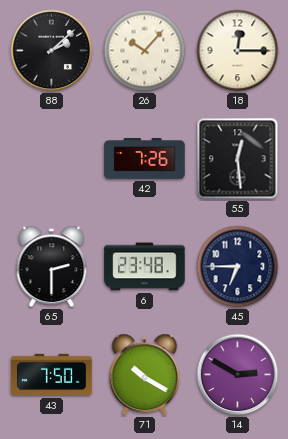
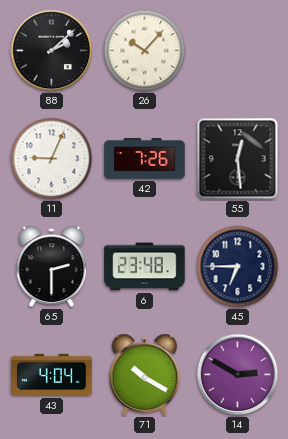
18: 12:15 -> none (238, 51)
11: none -> 9:04 (52, 159)
43: 7:50 -> 4:04 (52, 375)
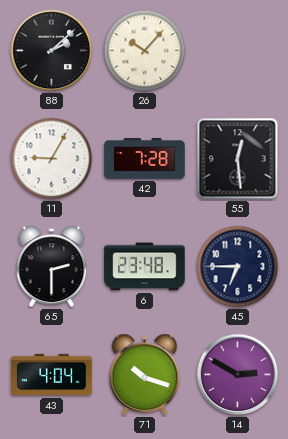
11: 9:04 -> 9:05 (52, 159)
42: 7:26 -> 7:28 (145, 159)
71: 10:20 -> 10:18 (145, 375)
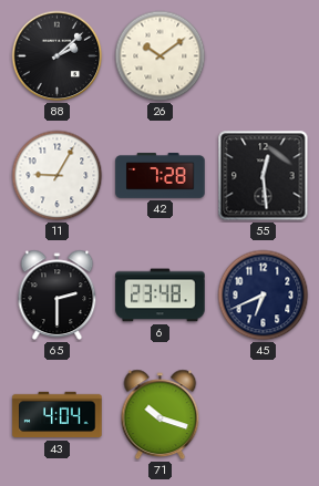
26: 10:07 -> 10:09 (161, 56)
45: 6:45 -> 6:41 (264, 296)
14: 2:50 -> none (238, 375)
